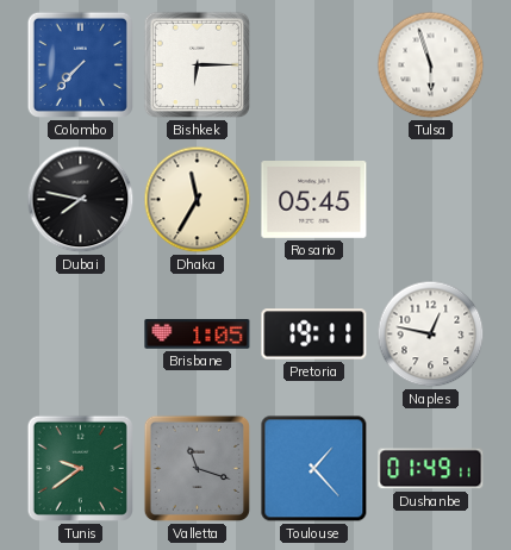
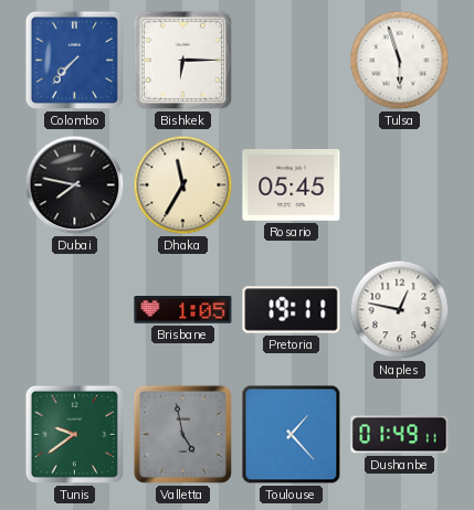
Valletta: 11:18 -> 4:58 (182, 434)
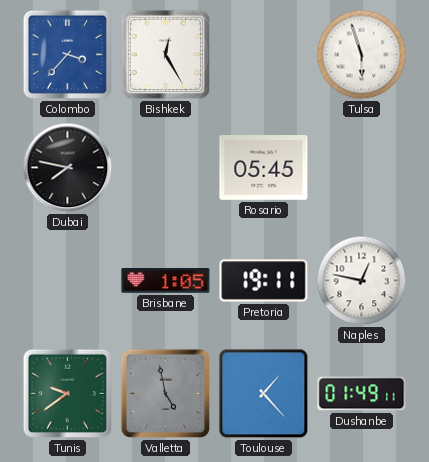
Colombo: 7:37 -> 3:37 (67, 54)
Bishkek: 6:15 -> 12:25 (165, 54)
Dhaka: 11:35 -> none (183, 185)
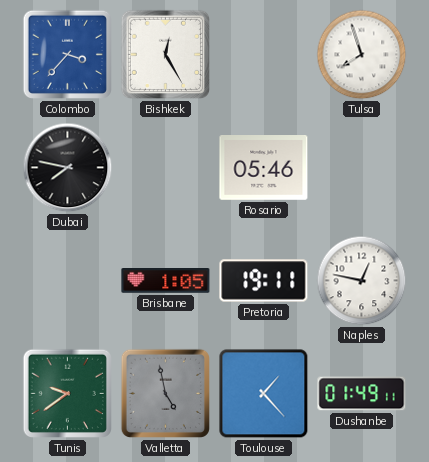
Tulsa: 5:57 -> 7:57 (362, 55)
Rosario: 05:45 -> 05:46 (264, 168)
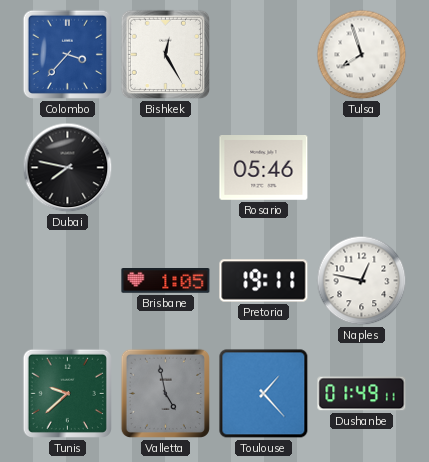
Tunis: 9:39 -> 9:38 (67, 393)
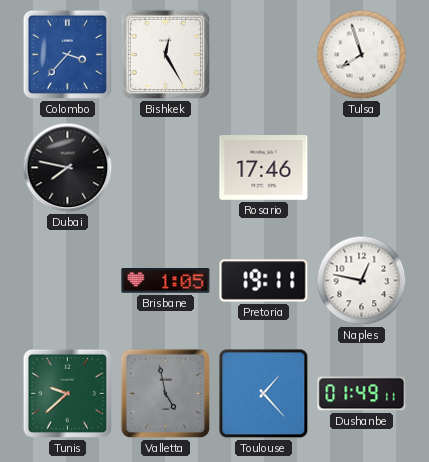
Rosario: 05:46 -> 17:46 (264, 168)
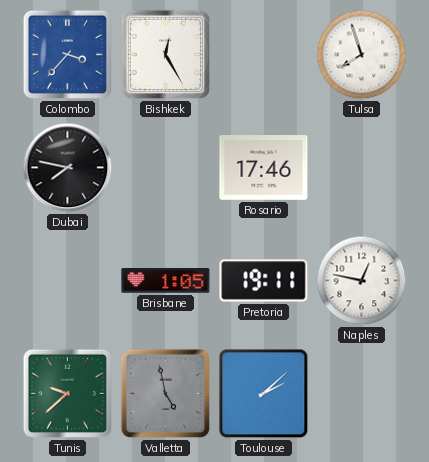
Toulouse: 1:23 -> 2:08 (264, 394)
Dushanbe: 01:49 -> none (362, 394)
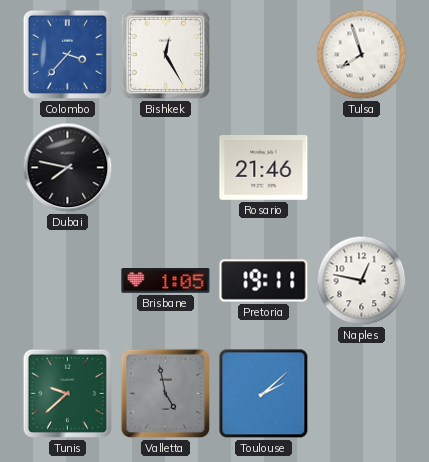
Rosario: 17:46 -> 21:46 (264, 168)
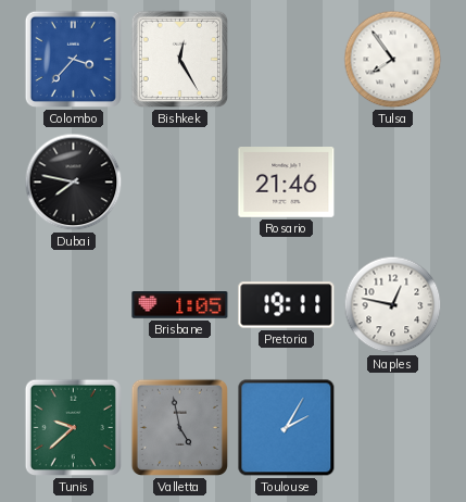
Tulsa: 7:57 -> 7:54 (393, 60)
Toulouse: 2:08 -> 2:05 (287, 428)
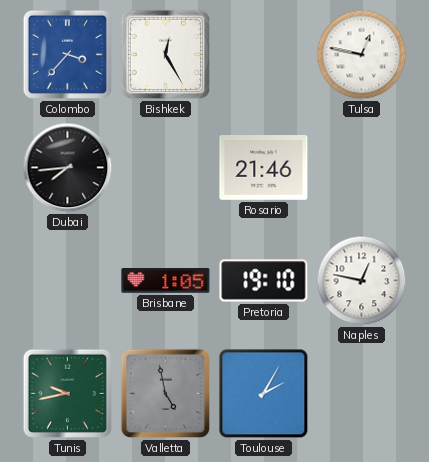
Tulsa: 7:54 -> 12:47 (362, 55)
Dubai: 7:47 -> 7:44 (68, 168)
Pretoria: 19:11 -> 19:10 (264, 281)
Tunis: 9:38 -> 9:43 (67, 393)
